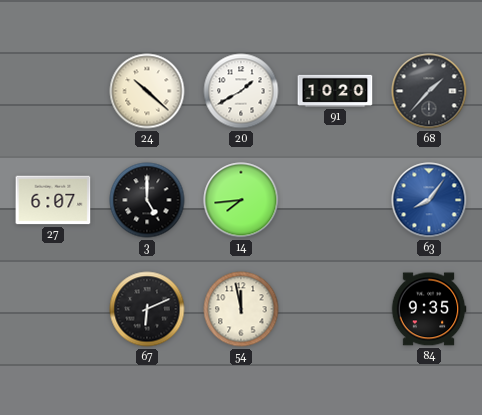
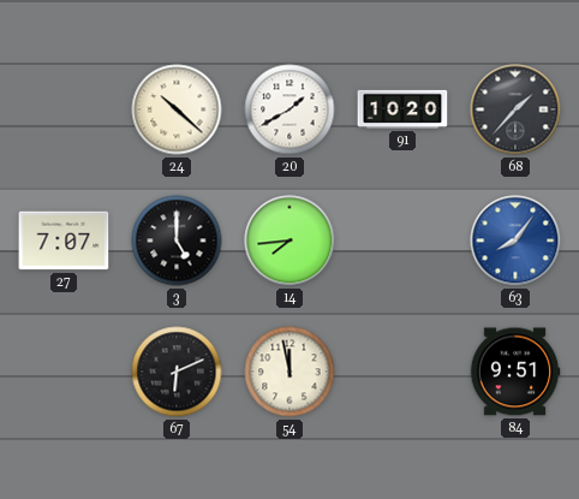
27: 6:07 -> 7:07 (64, 240)
84: 9:35 -> 9:51 (515, 372)
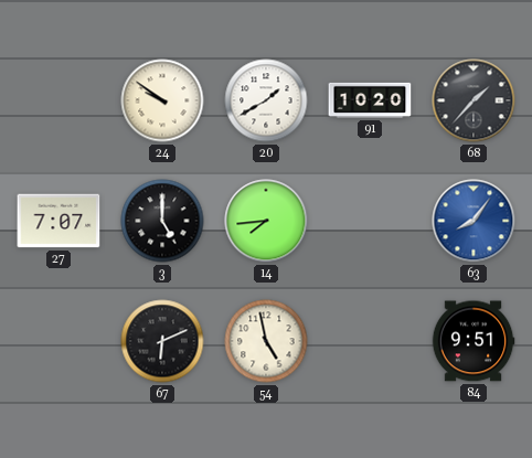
24: 10:22 -> 9:51 (162, 100)
54: 11:58 -> 4:58 (266, 341)
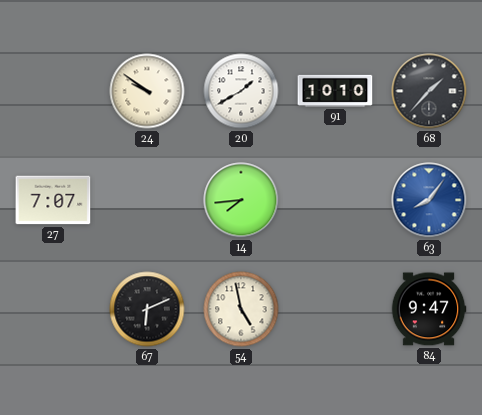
91: 10:20 -> 10:10 (335, 91)
3: 5:00 -> none (162, 221)
84: 9:51 -> 9:47 (429, 309)
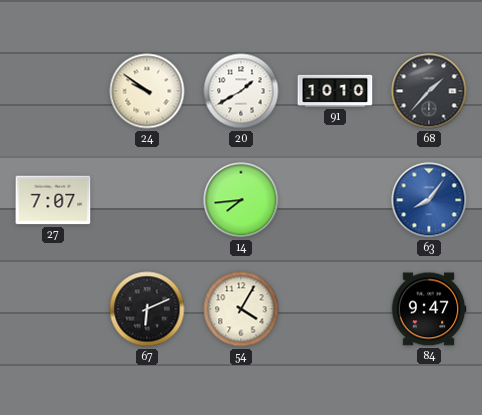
54: 4:58 -> 4:05 (241, 309)
